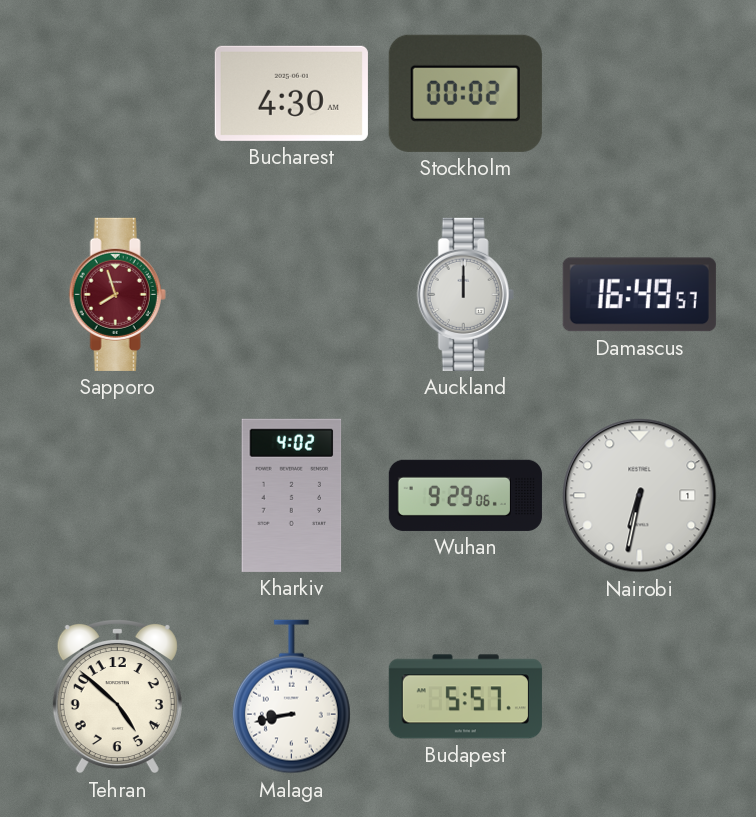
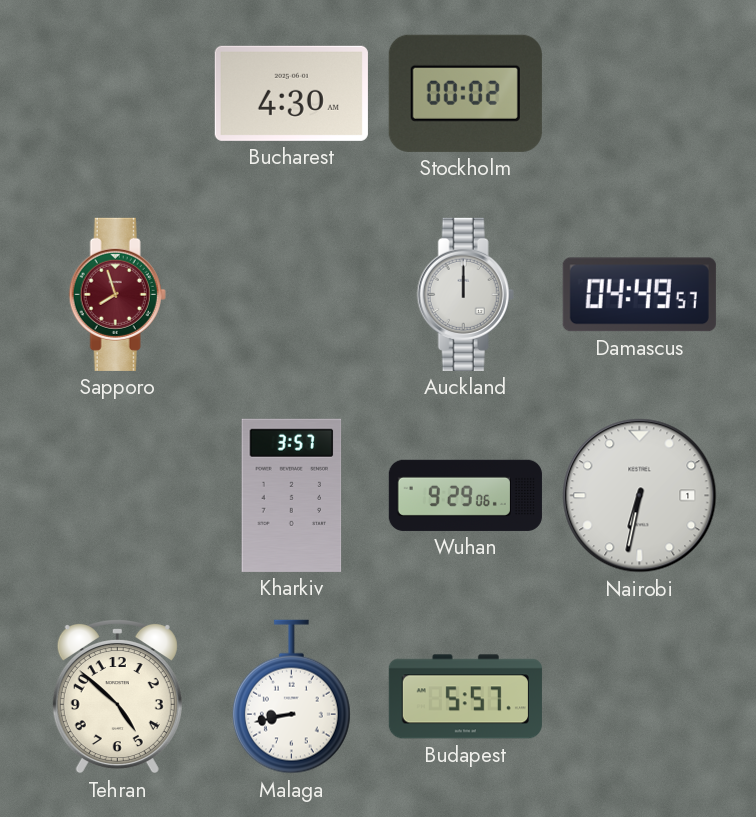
Damascus: 16:49 -> 04:49 (639, 295)
Kharkiv: 4:02 -> 3:57 (292, 495)
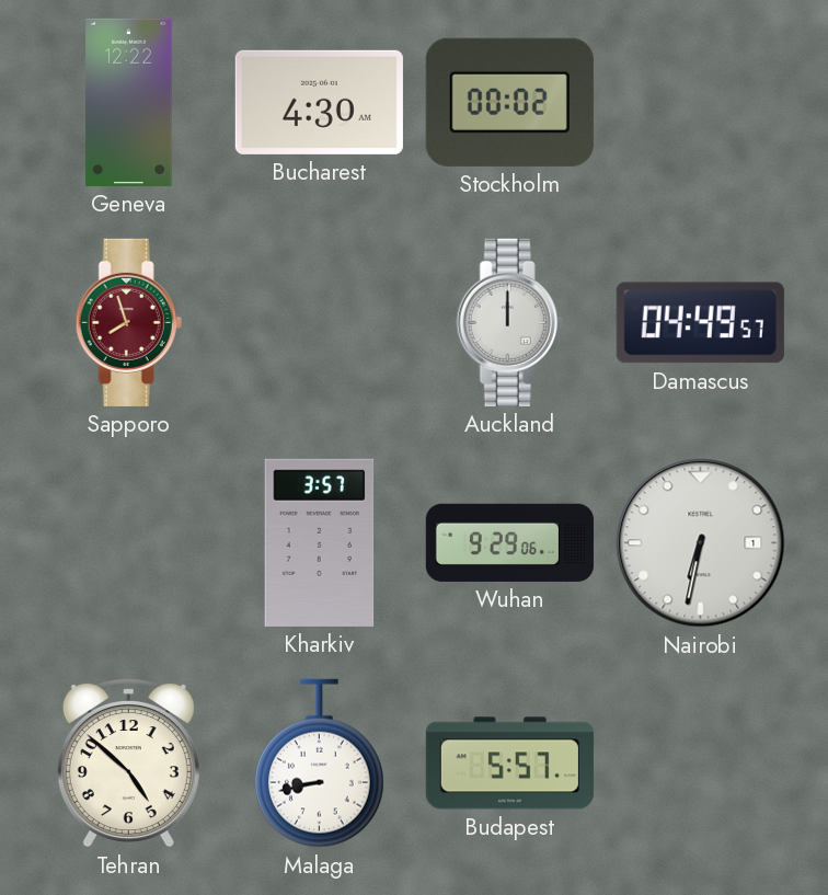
Geneva: none -> 12:22 (129, 102)
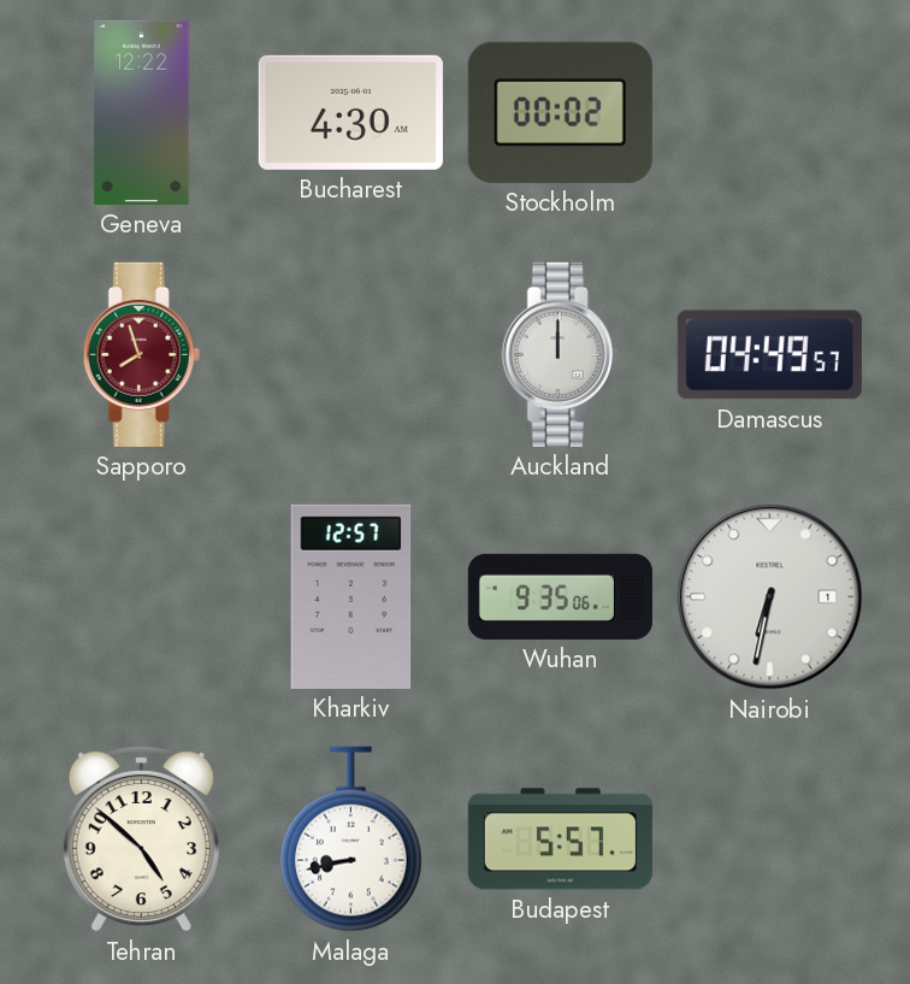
Kharkiv: 3:57 -> 12:57 (351, 596)
Wuhan: 9:29 -> 9:35 (560, 596)
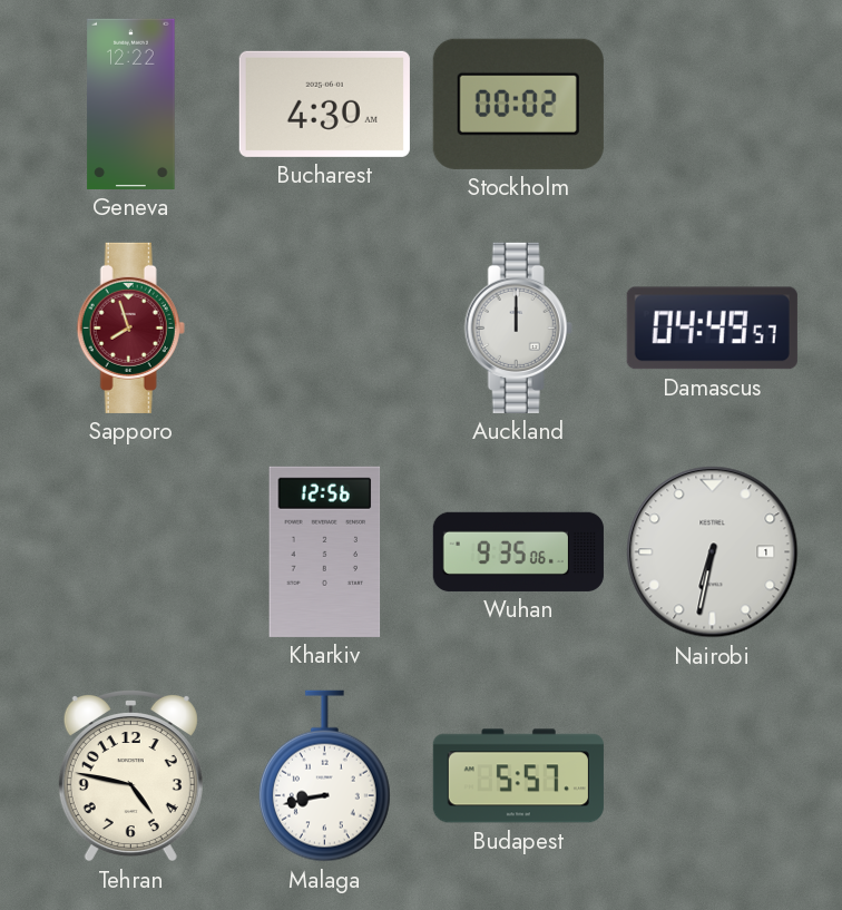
Kharkiv: 12:57 -> 12:56 (325, 551)
Tehran: 4:52 -> 4:47 (130, 775)
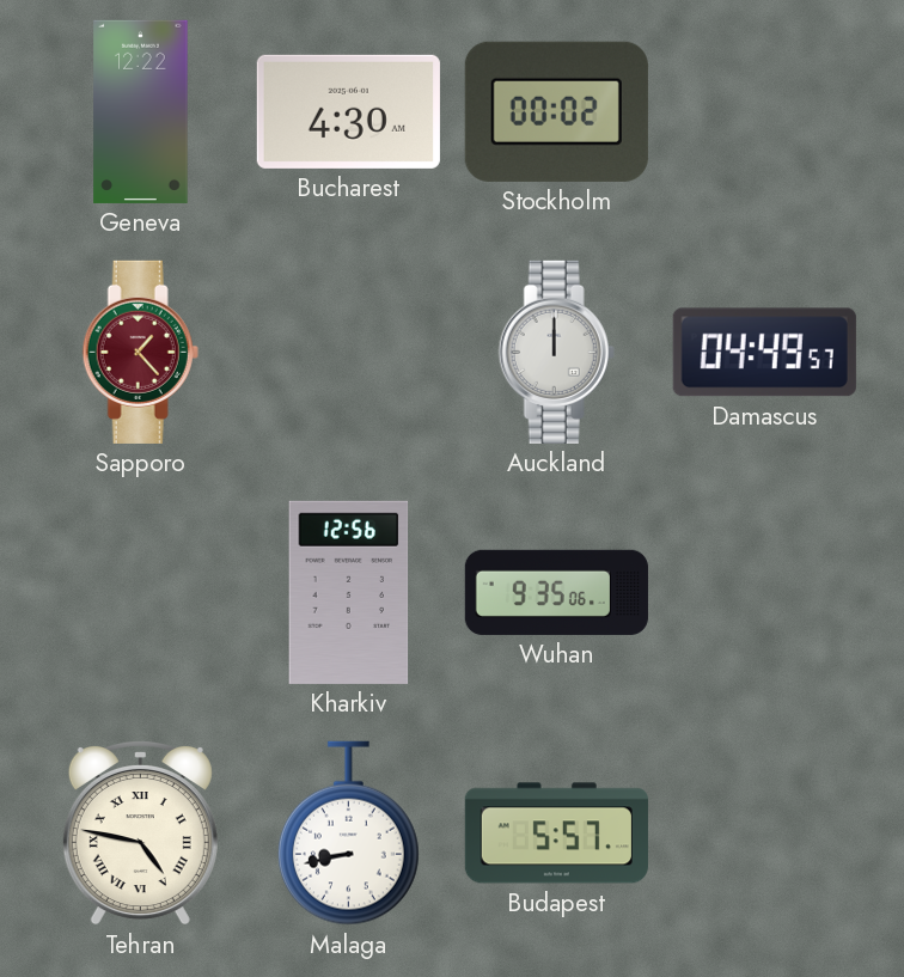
Sapporo: 7:57 -> 1:23 (140, 352)
Nairobi: 6:32 -> none (713, 552)
Tehran numerals: Arabic -> Roman (140, 832)
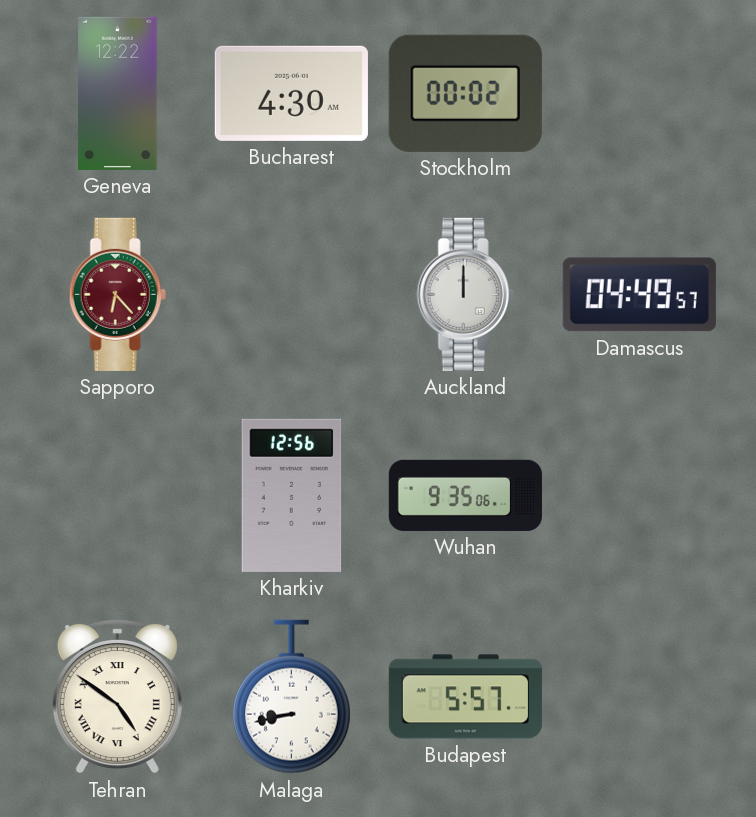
Sapporo: 1:23 -> 6:23 (117, 294)
Tehran: 4:47 -> 4:51 (117, 696)
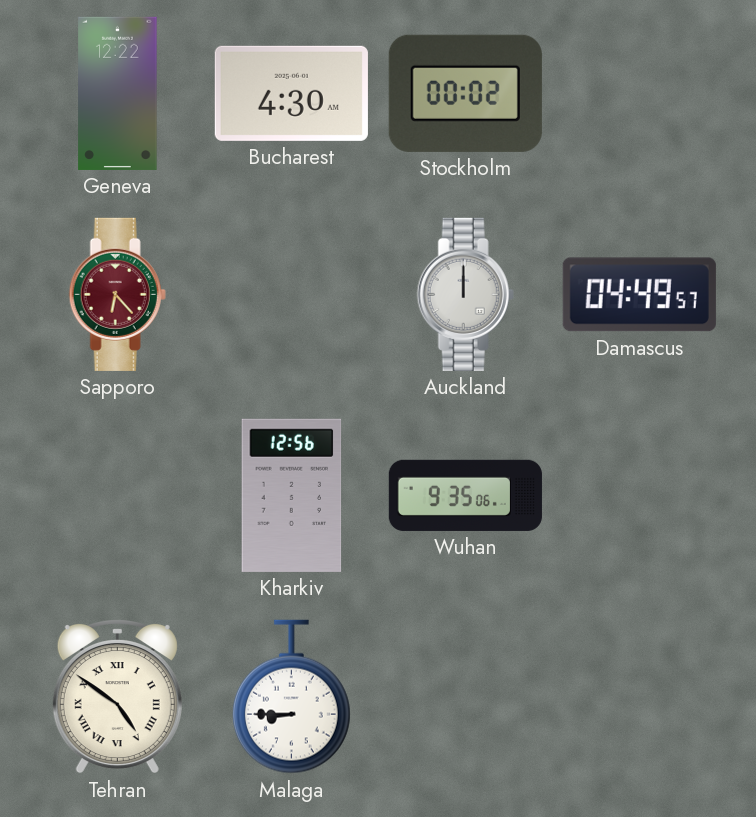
Malaga: 8:43 -> 8:45 (291, 697)
Budapest: 5:57 -> none (465, 697)
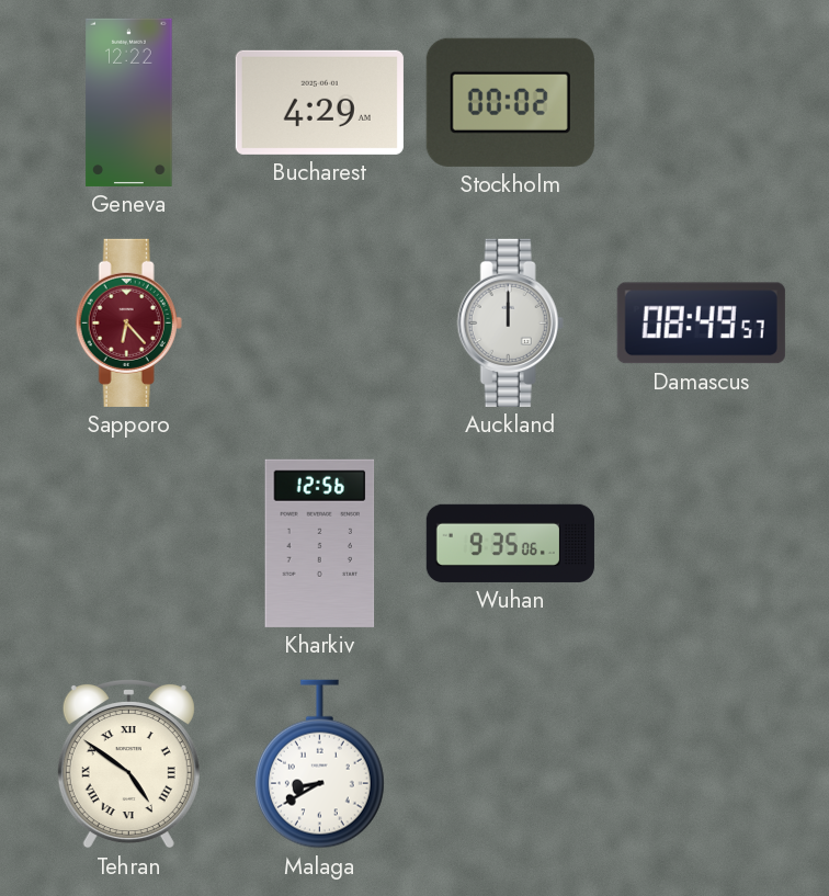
Bucharest: 4:30 -> 4:29 (319, 102)
Damascus: 04:49 -> 08:49 (701, 324)
Malaga: 8:45 -> 8:40 (319, 764)
